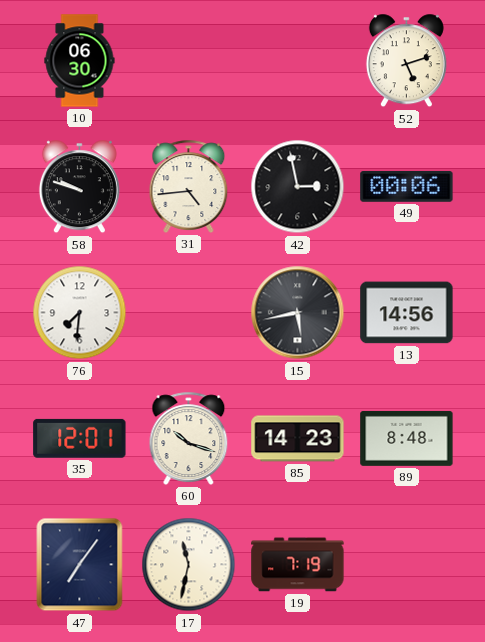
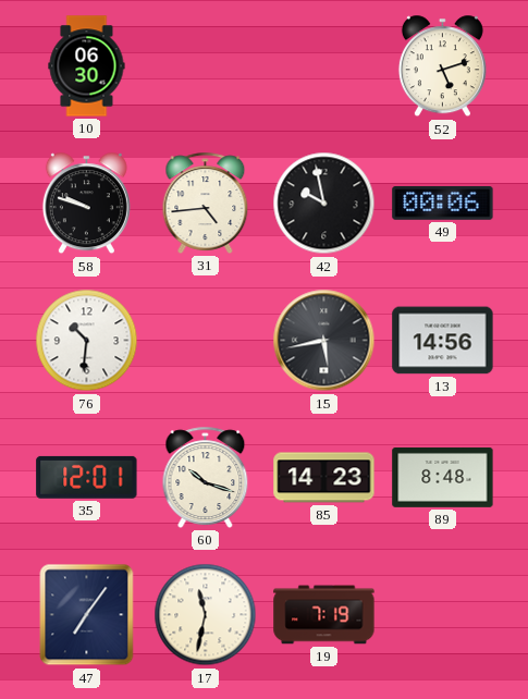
42: 2:58 -> 9:58 (324, 204)
76: 7:31 -> 10:31 (87, 341)
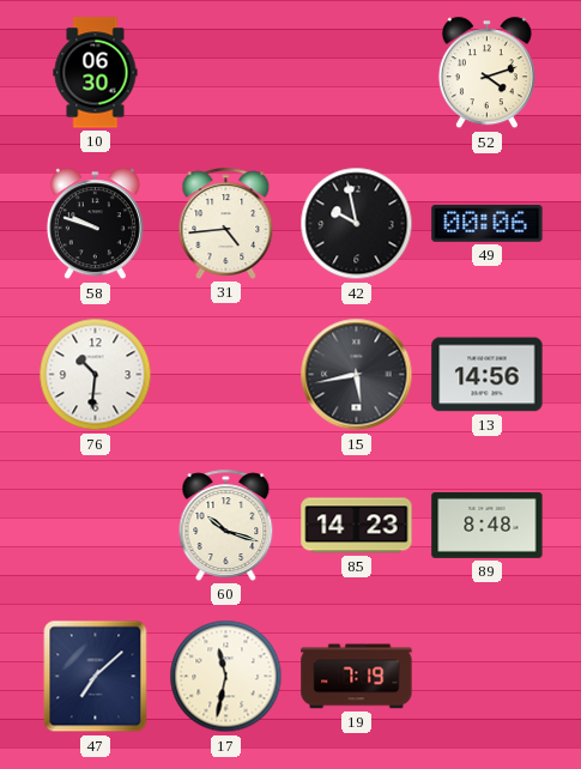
52: 5:12 -> 4:12 (486, 73)
35: 12:01 -> none (87, 477)
47: 7:06 -> 7:08 (96, 677)
